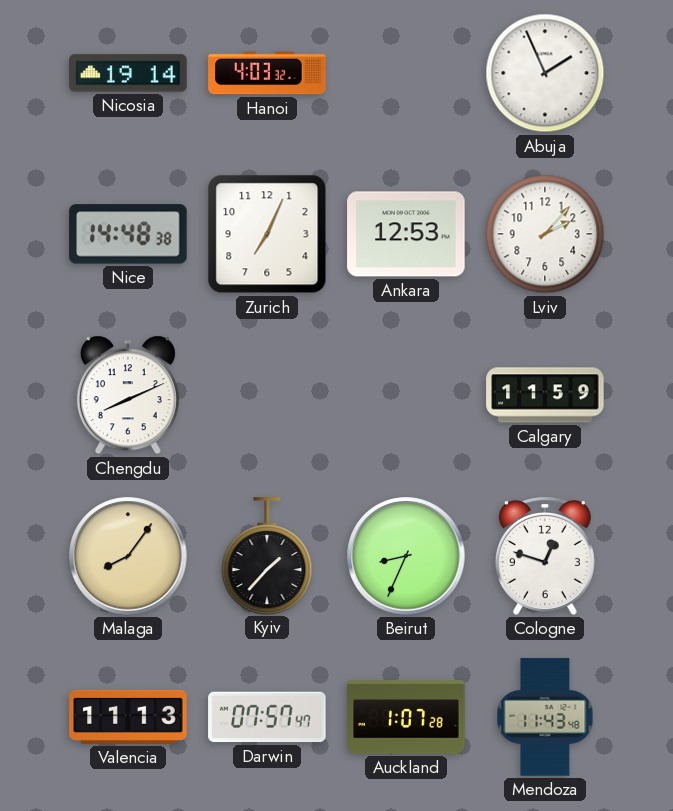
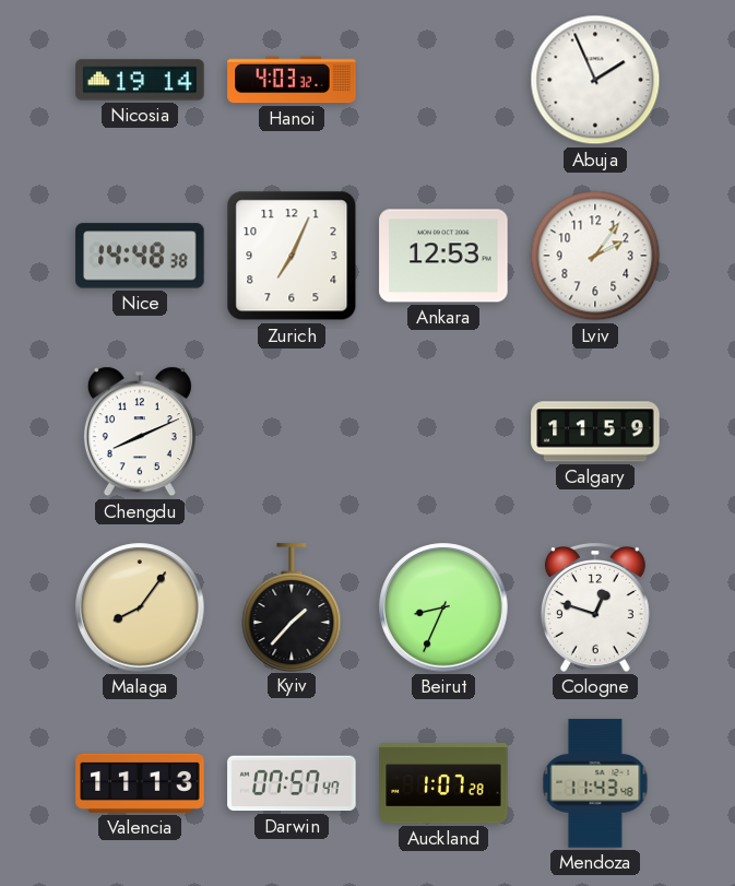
Lviv: 2:07 -> 2:06 (595, 256)
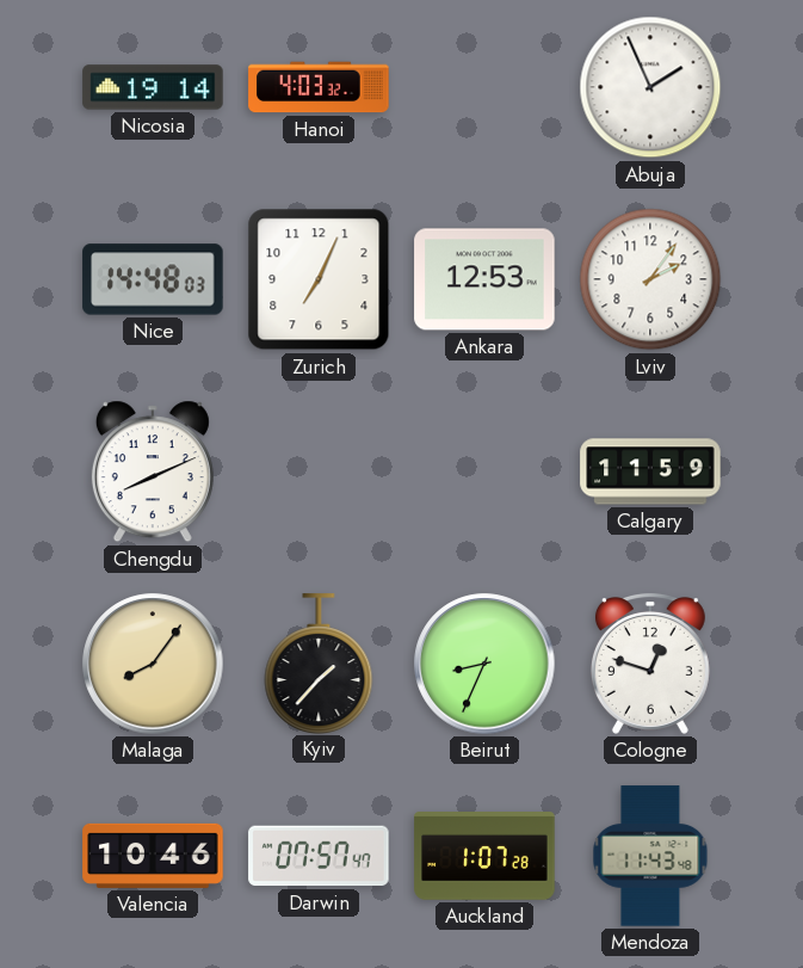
Nice: 14:48:38 -> 14:48:03 (153, 279)
Valencia: 11:13 -> 10:46 (153, 856)
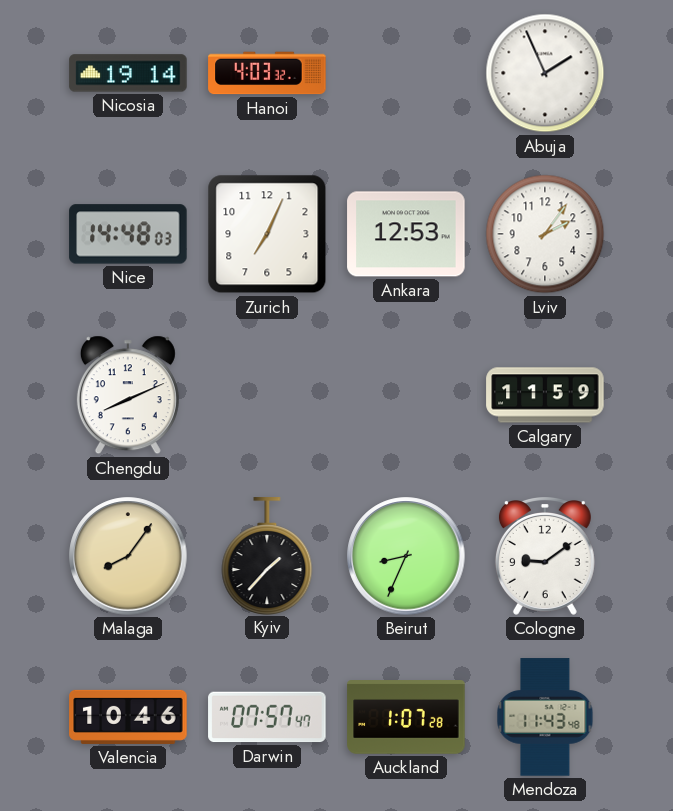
Cologne: 12:48 -> 9:09 (545, 557)
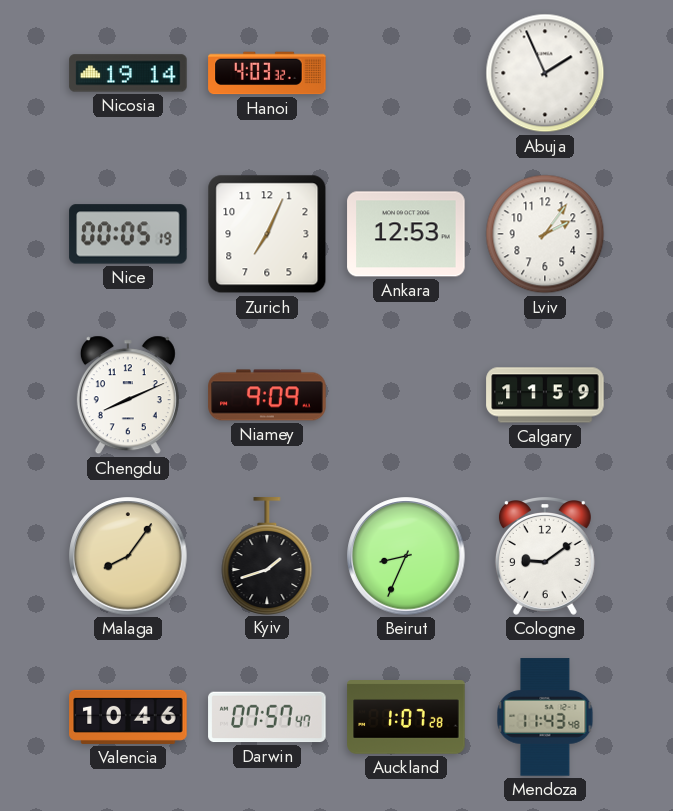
Nice: 14:48 -> 00:05 (128, 234)
Niamey: none -> 9:09 (267, 395)
Kyiv: 1:37 -> 1:42 (267, 556)
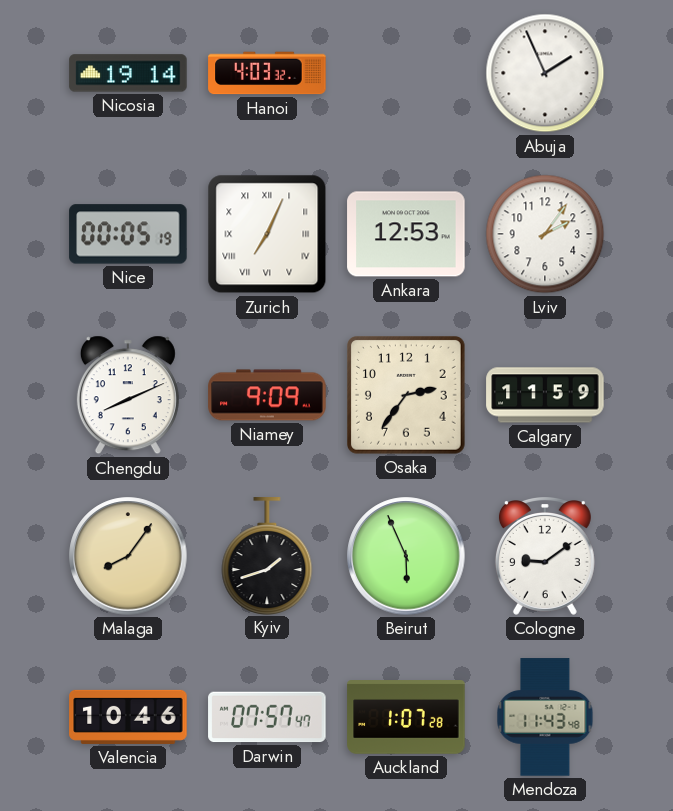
Zurich numerals: Arabic -> Roman (267, 234)
Osaka: none -> 2:36 (407, 396)
Beirut: 8:34 -> 5:56 (406, 556)
